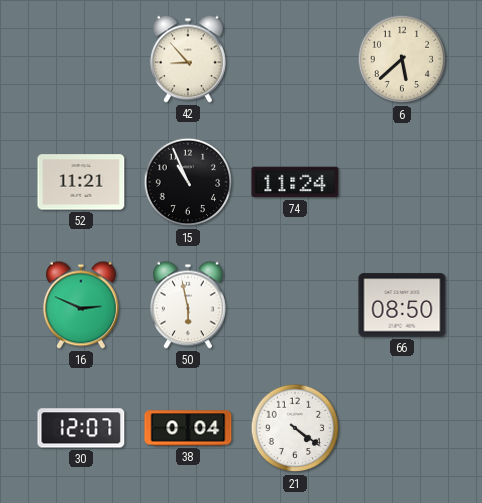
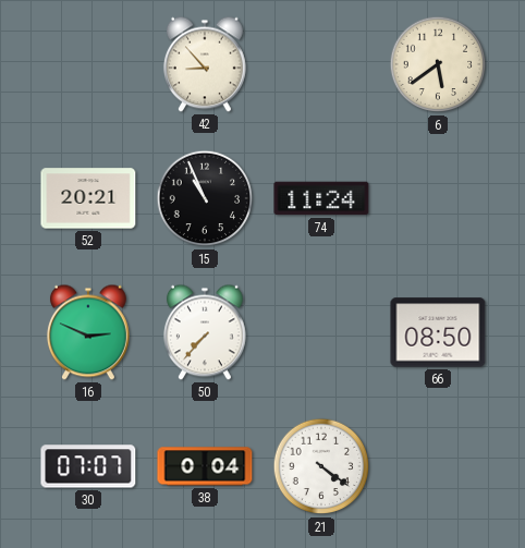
6: 5:38 -> 5:39 (438, 64)
52: 11:21 -> 20:21 (88, 198)
50: 5:58 -> 7:37 (205, 332)
30: 12:07 -> 07:07 (88, 466)
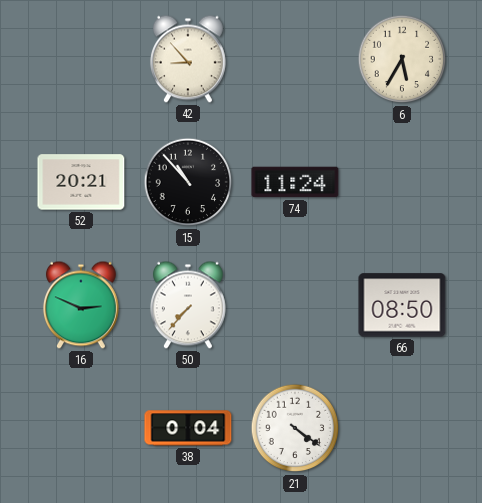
6: 5:39 -> 5:35 (402, 59)
15: 10:56 -> 10:53 (188, 182)
30: 07:07 -> none (88, 466)
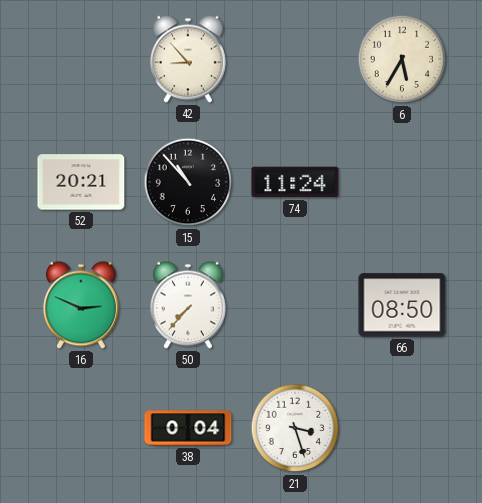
21: 4:21 -> 3:27 (295, 428)
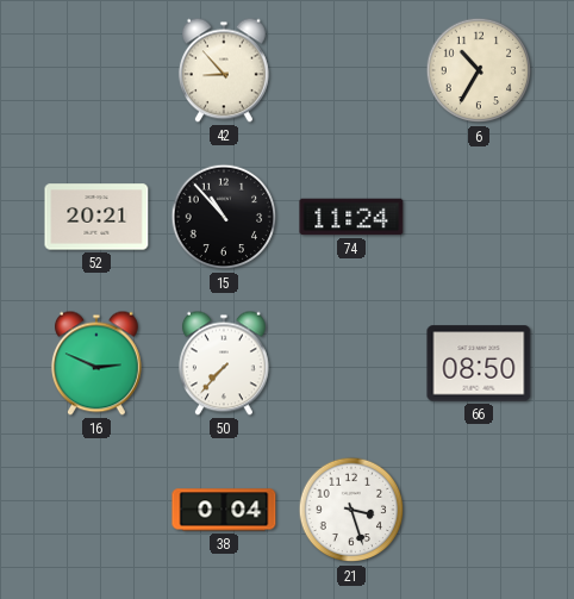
6: 5:35 -> 10:35 (479, 70)
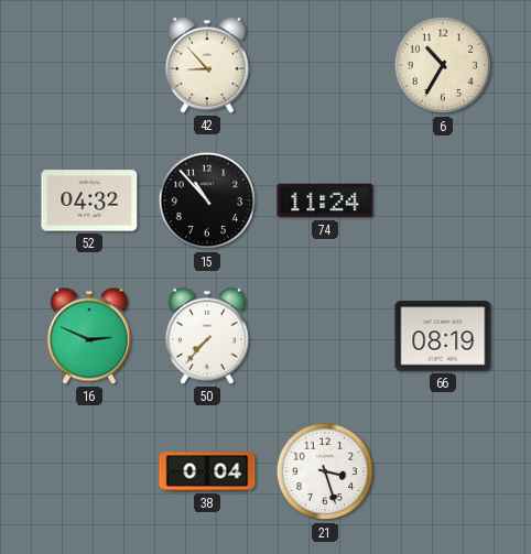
52: 20:21 -> 04:32 (89, 200)
66: 08:50 -> 08:19 (443, 336)
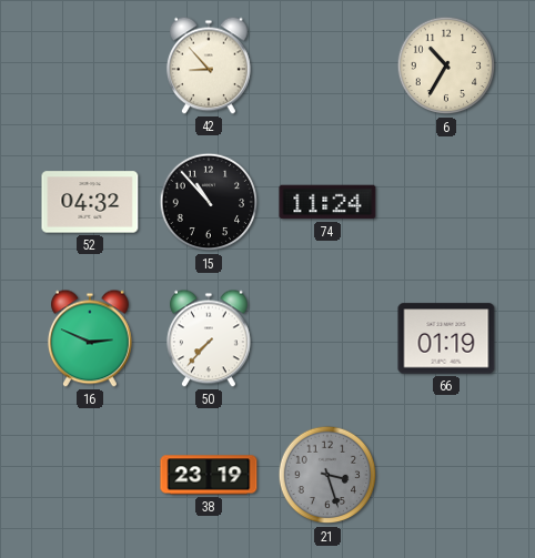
66: 08:19 -> 01:19 (446, 338)
38: 0:04 -> 23:19 (209, 475)
21 dial: white -> grey (327, 475)
